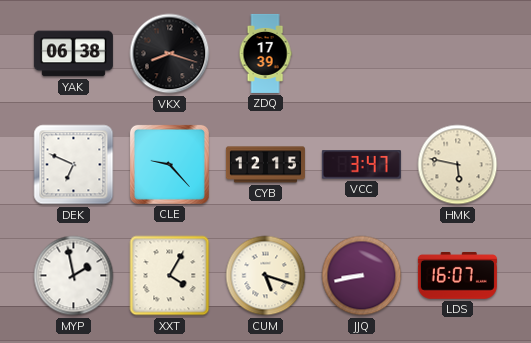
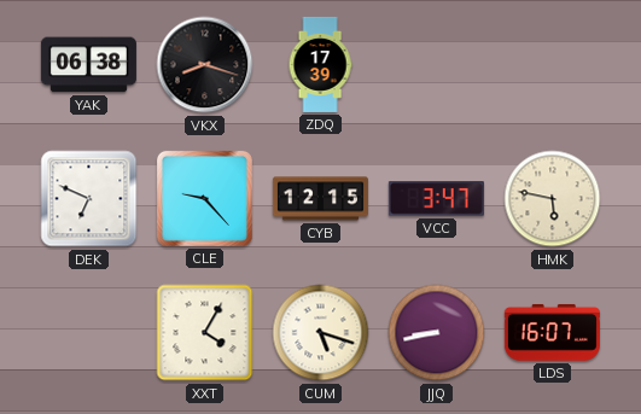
MYP: 1:58 -> none (74, 276)
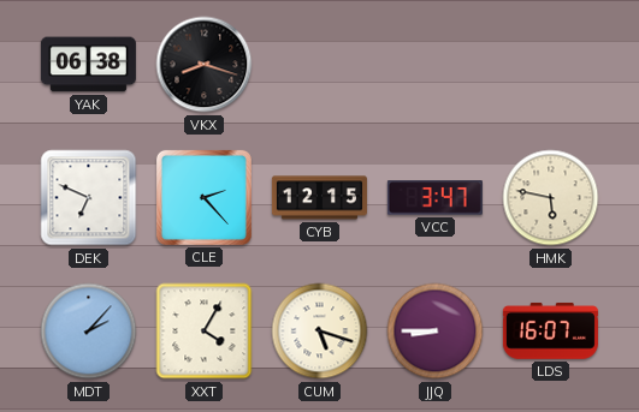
ZDQ: 17:39 -> none (320, 64)
CLE: 9:23 -> 2:23 (203, 197)
MDT: none -> 2:07 (89, 332)
JJQ: 8:43 -> 8:45 (436, 332)
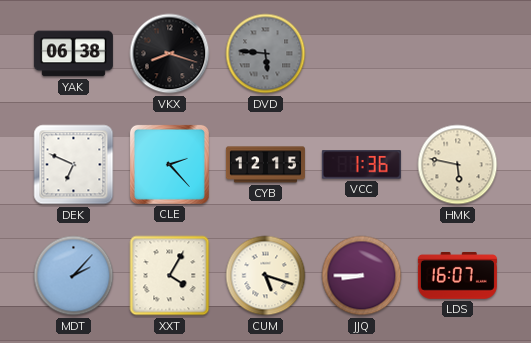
DVD: none -> 5:46 (266, 54)
VCC: 3:47 -> 1:36 (361, 165)
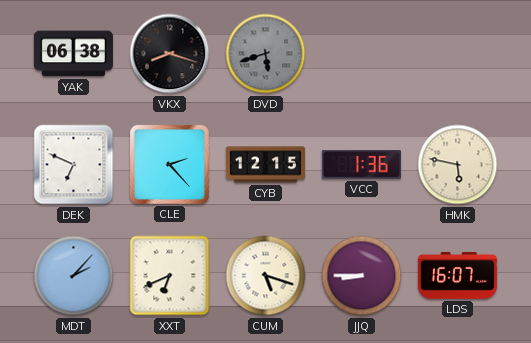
DVD: 5:46 -> 5:42 (266, 54)
XXT: 4:05 -> 6:41 (170, 276)
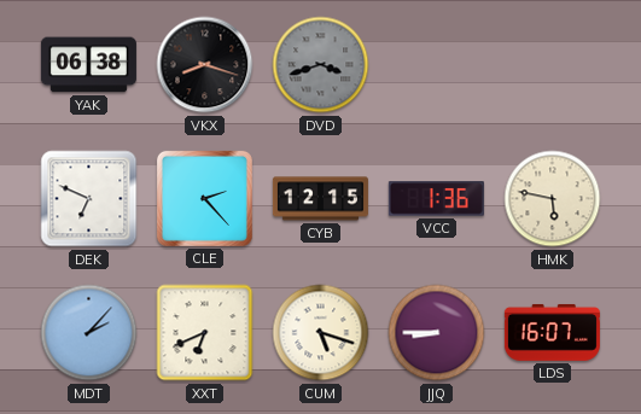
DVD: 5:42 -> 3:42 (321, 65)
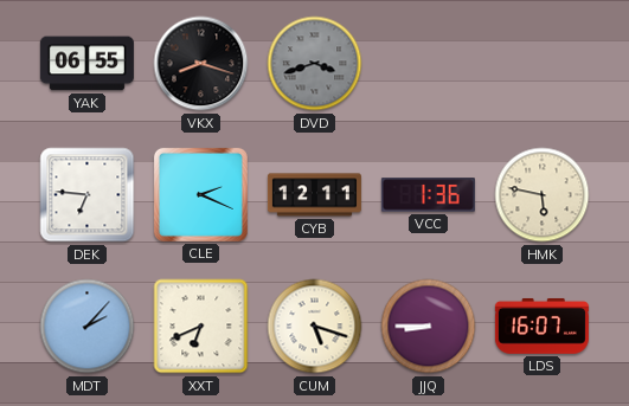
YAK: 06:38 -> 06:55 (86, 64)
DEK: 6:49 -> 6:46 (88, 195)
CLE: 2:23 -> 2:19 (200, 194)
CYB: 12:15 -> 12:11 (314, 195)
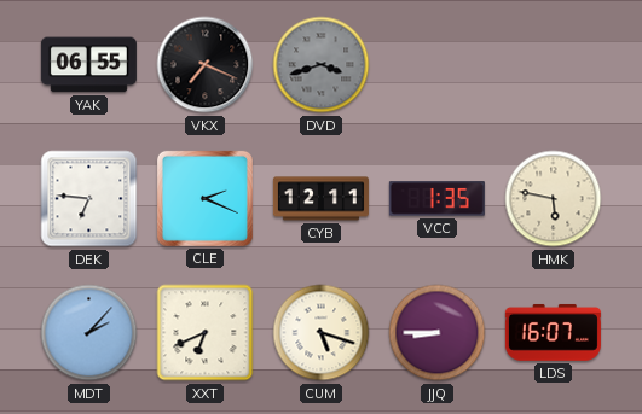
VKX: 8:18 -> 7:19 (206, 65)
VCC: 1:36 -> 1:35 (436, 199)
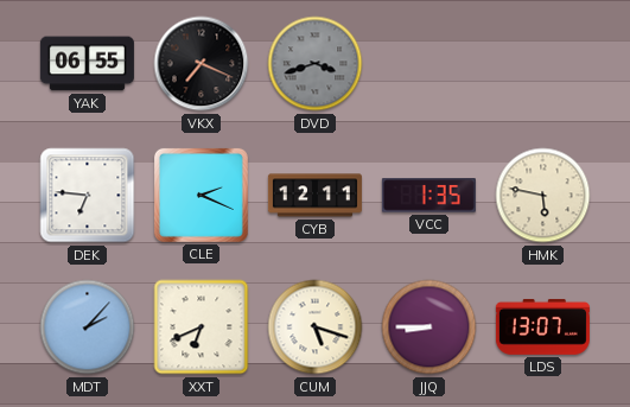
LDS: 16:07 -> 13:07 (542, 326)
